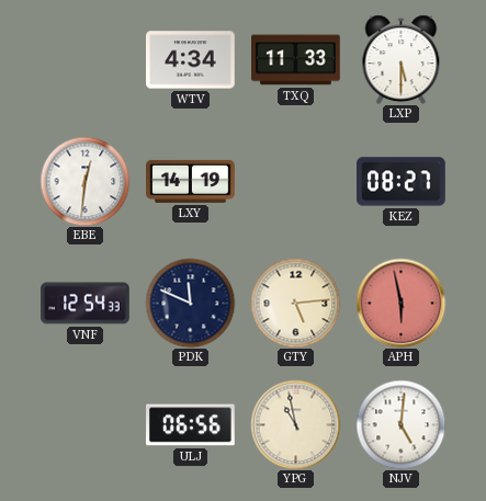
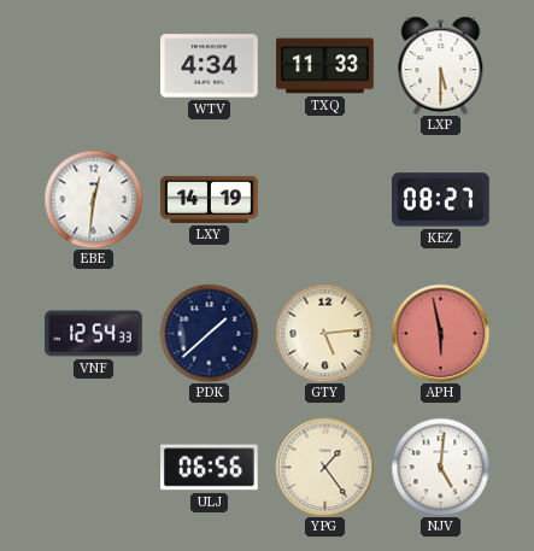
PDK: 11:49 -> 1:38 (209, 333)
YPG: 10:58 -> 1:24 (324, 467)
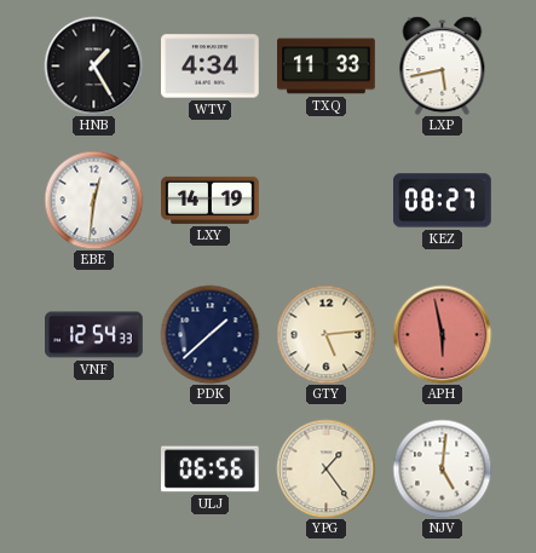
HNB: none -> 1:25 (93, 65)
LXP: 5:30 -> 5:43 (443, 65)
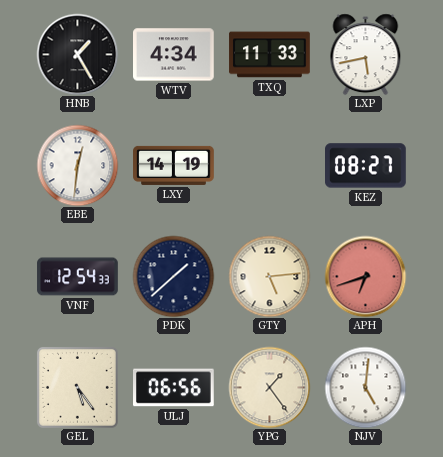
APH: 5:58 -> 6:42 (365, 276)
GEL: none -> 5:24 (77, 387)
